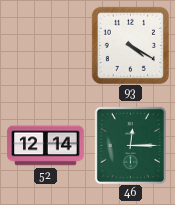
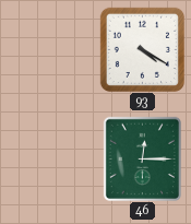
52: 12:14 -> none (46, 146)
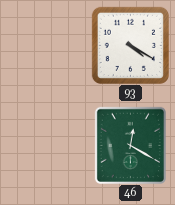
46: 12:15 -> 12:20 (130, 145)
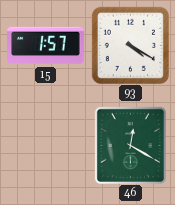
15: none -> 1:57 (46, 46)
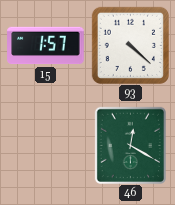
93: 4:20 -> 4:22 (130, 45)
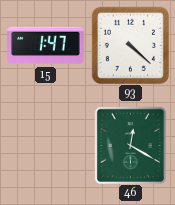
15: 1:57 -> 1:47 (46, 46)
